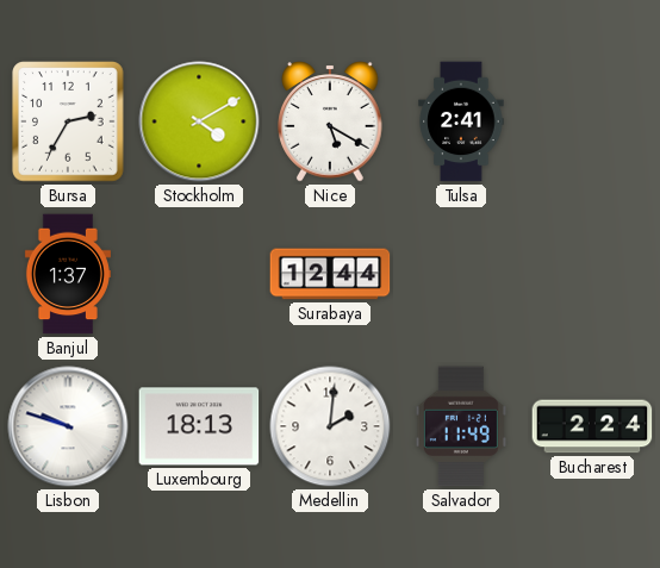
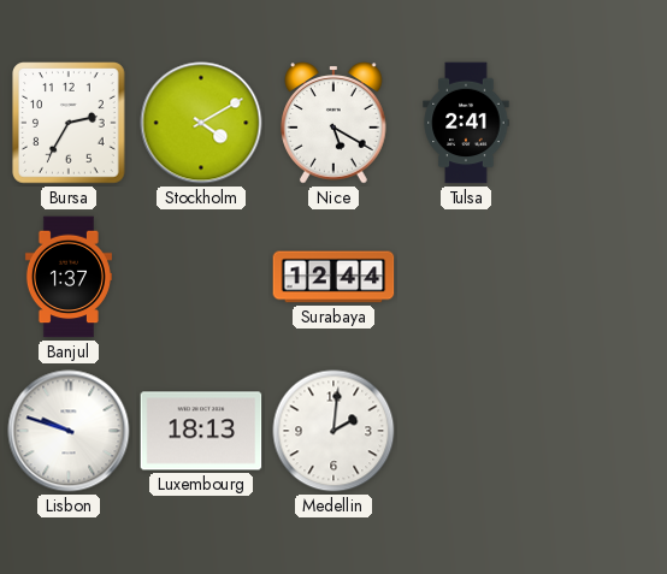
Salvador: 11:49 -> none (461, 426)
Bucharest: 2:24 -> none (592, 426)
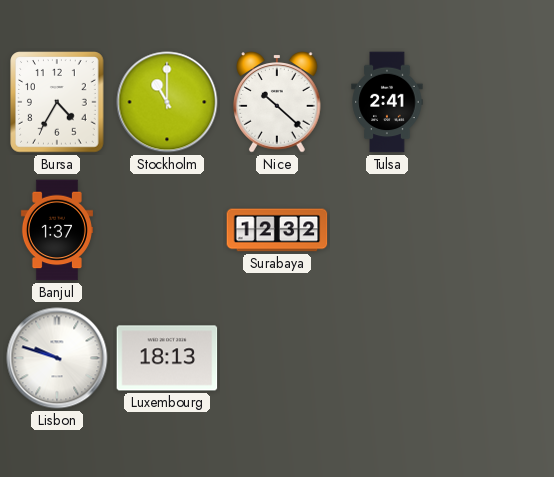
Bursa: 2:35 -> 4:35 (57, 102)
Stockholm: 4:10 -> 11:00 (167, 102)
Nice: 5:20 -> 10:22 (277, 102)
Surabaya: 12:44 -> 12:32 (277, 230)
Medellin: 2:01 -> none (333, 431)
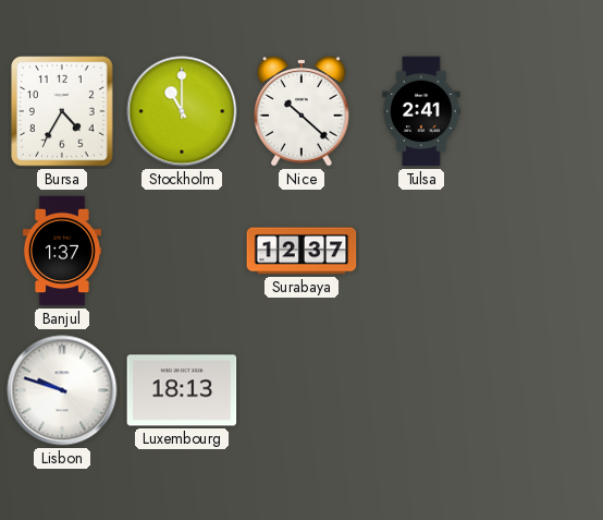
Surabaya: 12:32 -> 12:37 (301, 251)
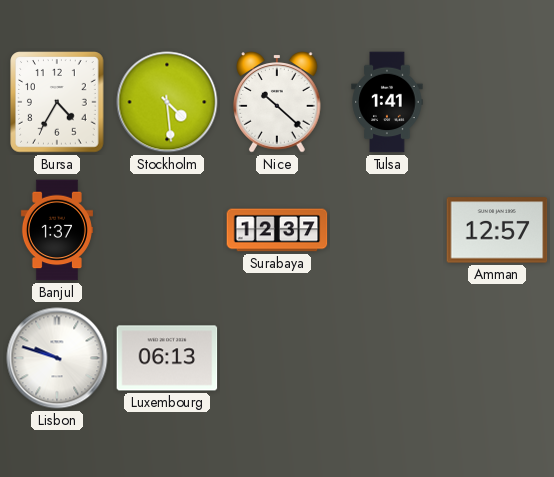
Stockholm: 11:00 -> 4:29 (167, 102)
Tulsa: 2:41 -> 1:41 (387, 102)
Amman: none -> 12:57 (497, 230)
Luxembourg: 18:13 -> 06:13 (167, 358)
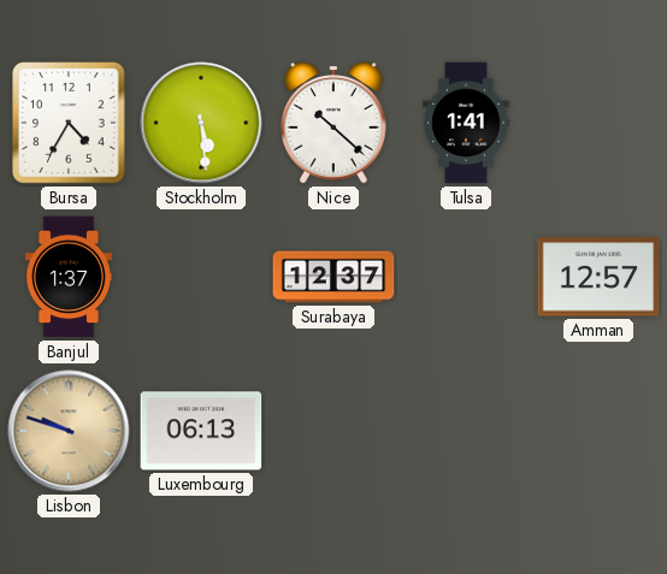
Stockholm: 4:29 -> 5:29 (201, 123)
Lisbon dial: white -> champagne (69, 431)
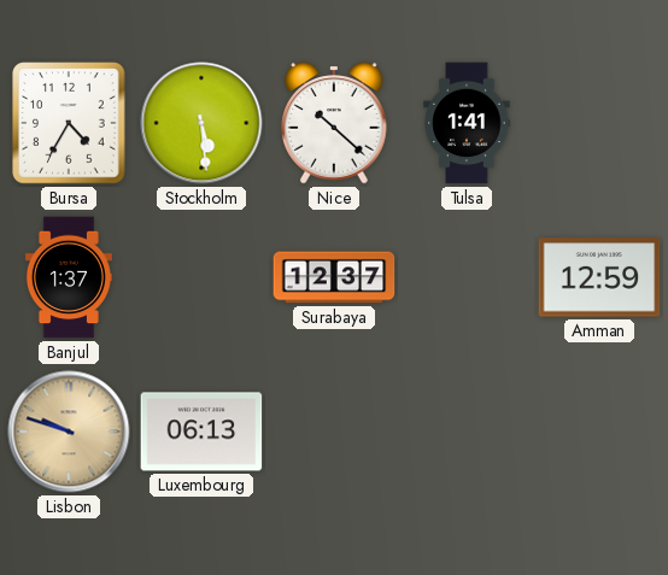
Amman: 12:57 -> 12:59 (599, 277)
